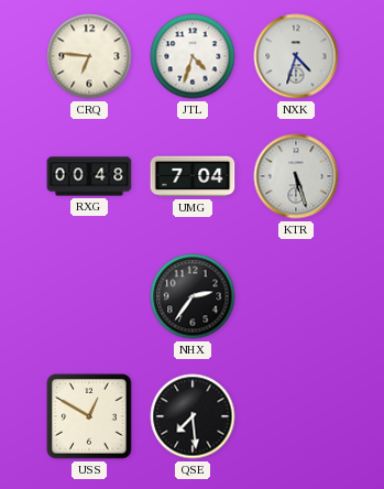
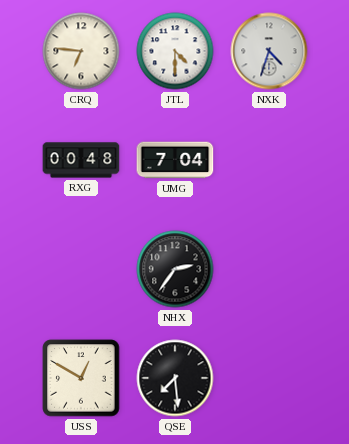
JTL: 4:33 -> 4:30 (175, 51)
KTR: 5:27 -> none (296, 176)
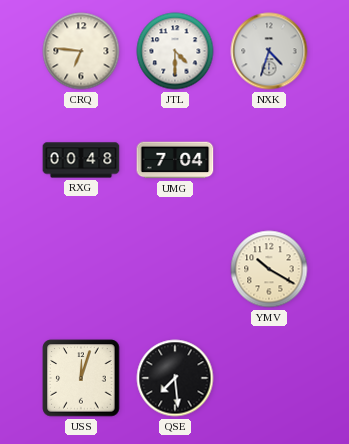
NHX: 2:36 -> none (175, 269)
YMV: none -> 10:20 (269, 269)
USS: 12:50 -> 12:03 (81, 378)
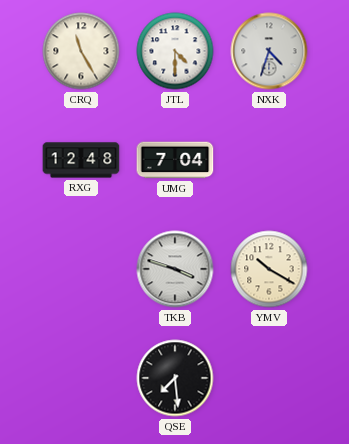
CRQ: 6:46 -> 11:25 (81, 51)
RXG: 00:48 -> 12:48 (81, 160)
TKB: none -> 3:48 (175, 269)
USS: 12:03 -> none (81, 378)
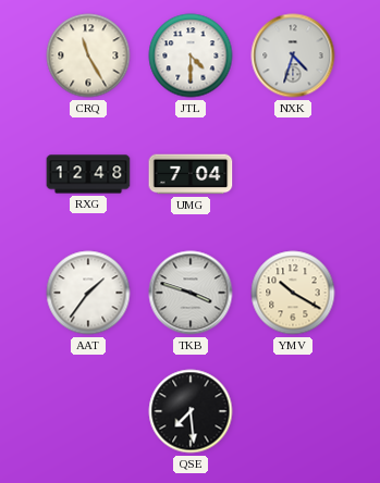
AAT: none -> 1:36 (88, 293)
